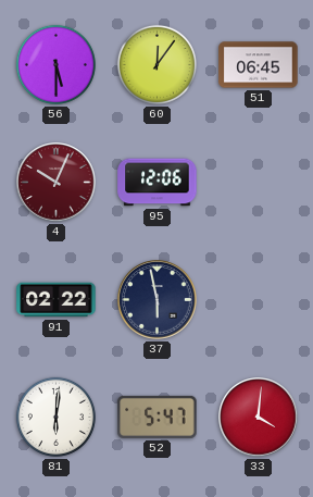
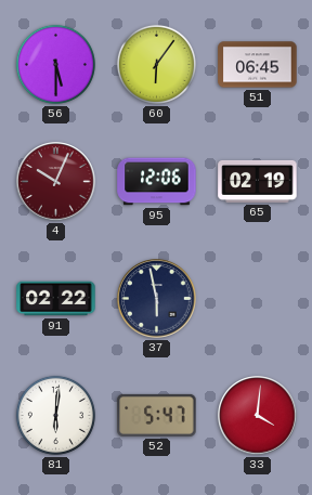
60: 12:06 -> 6:06 (156, 64)
65: none -> 02:19 (258, 181)
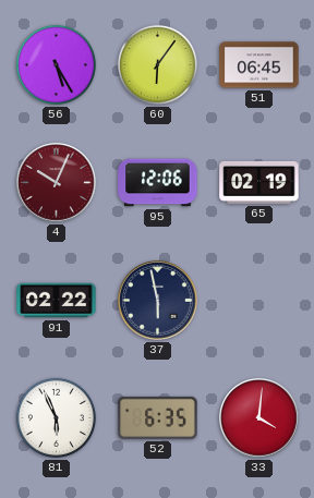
56: 5:30 -> 5:25 (56, 64)
81: 6:01 -> 5:56 (56, 417)
52: 5:47 -> 6:35 (158, 417)
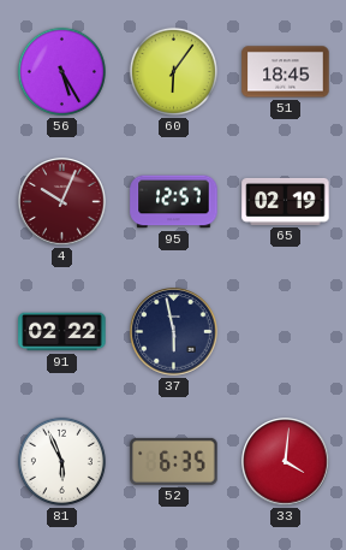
51: 06:45 -> 18:45 (286, 72)
95: 12:06 -> 12:57 (174, 202)
